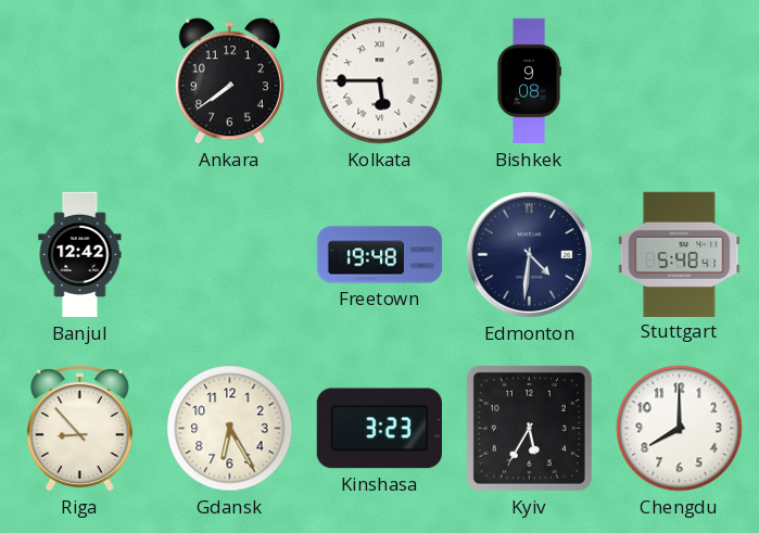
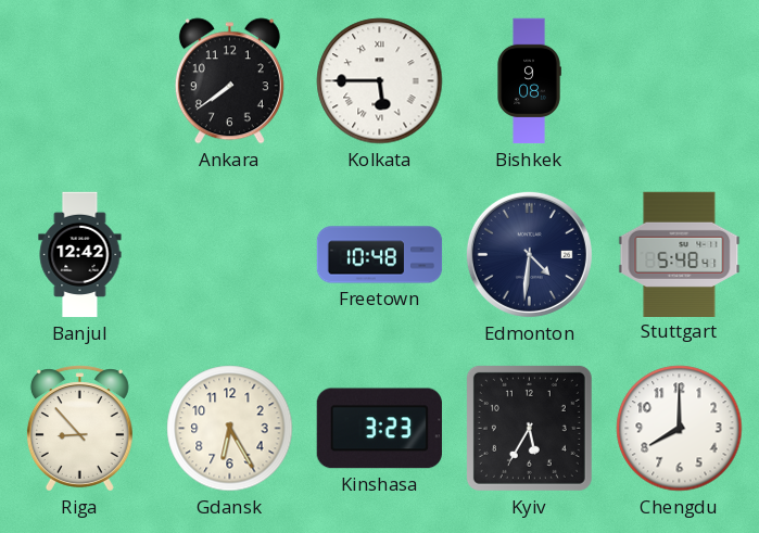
Freetown: 19:48 -> 10:48 (380, 255)
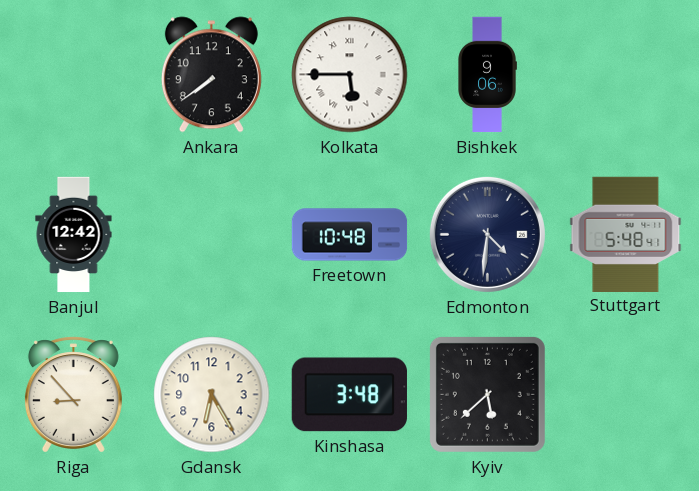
Bishkek: 9:08 -> 9:06 (487, 75)
Kinshasa: 3:23 -> 3:48 (349, 395)
Kyiv: 5:35 -> 5:38 (487, 394)
Chengdu: 8:00 -> none (680, 429)
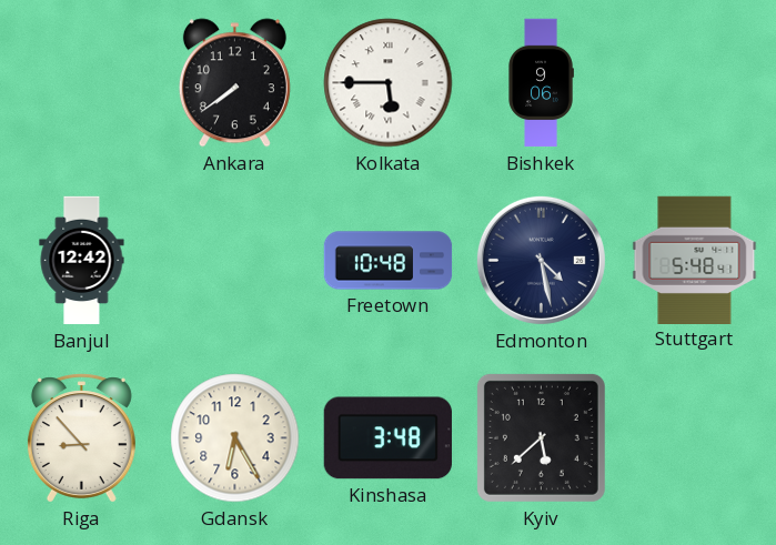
Edmonton: 4:31 -> 4:28 (541, 260)
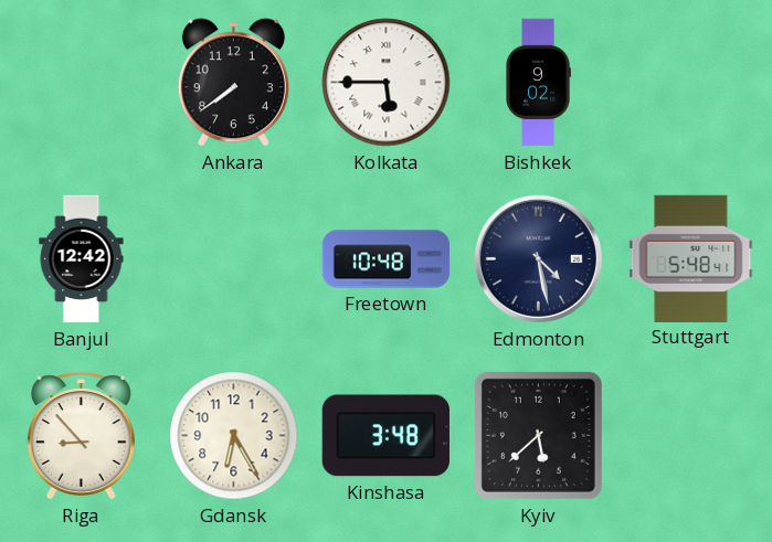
Bishkek: 9:06 -> 9:02 (538, 83)
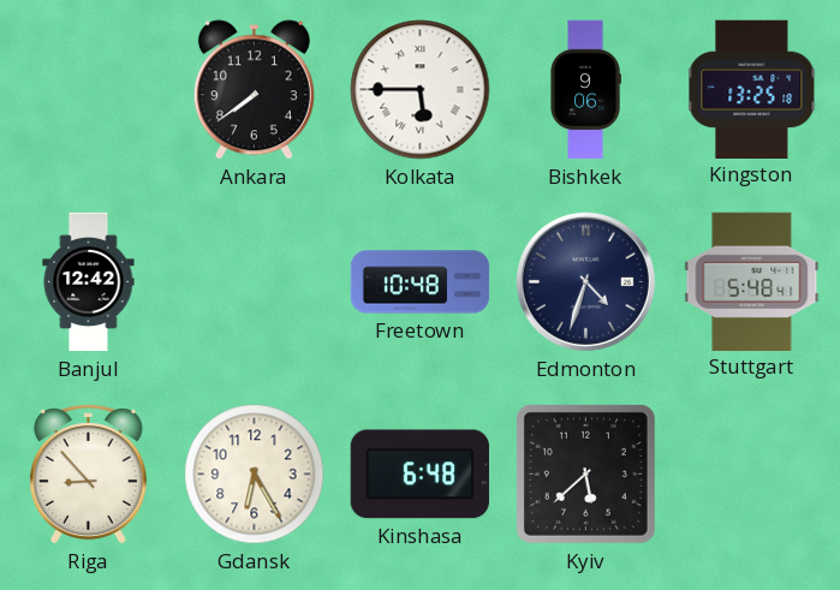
Bishkek: 9:02 -> 9:06 (585, 90)
Kingston: none -> 13:25 (752, 89)
Edmonton: 4:28 -> 4:33 (585, 281)
Kinshasa: 3:48 -> 6:48 (419, 475)
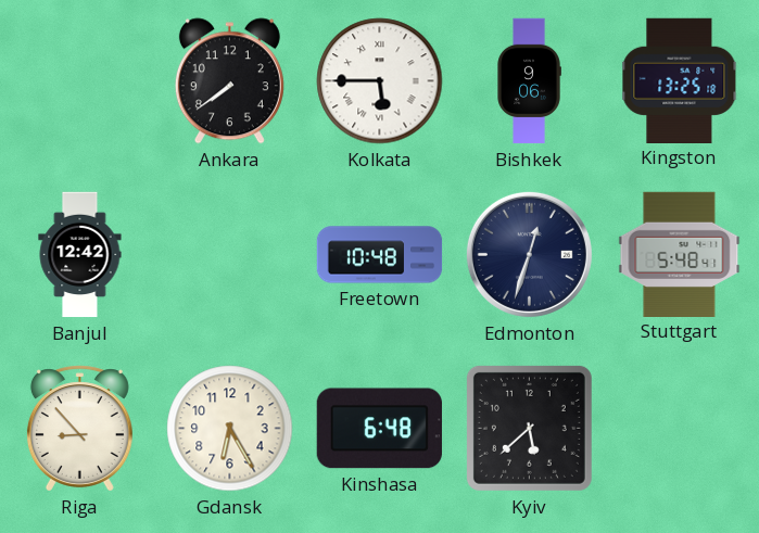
Edmonton: 4:33 -> 12:33 (529, 254)
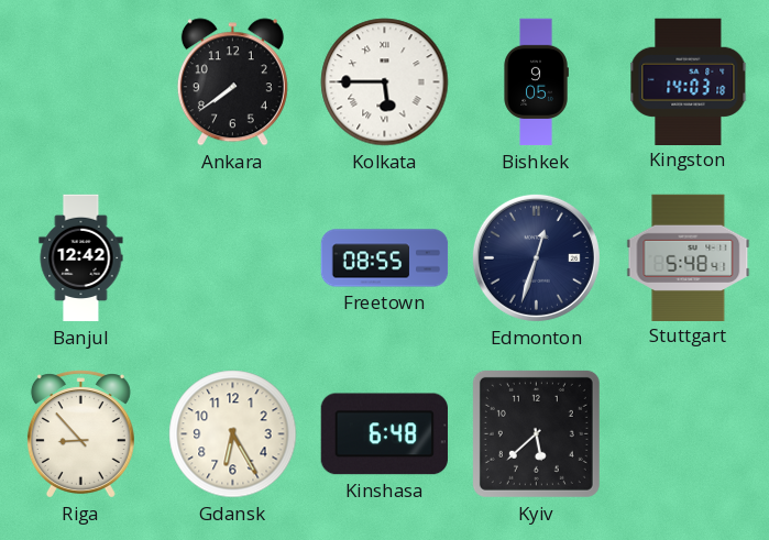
Bishkek: 9:06 -> 9:05 (536, 82)
Kingston: 13:25 -> 14:03 (689, 81)
Freetown: 10:48 -> 08:55 (385, 258)
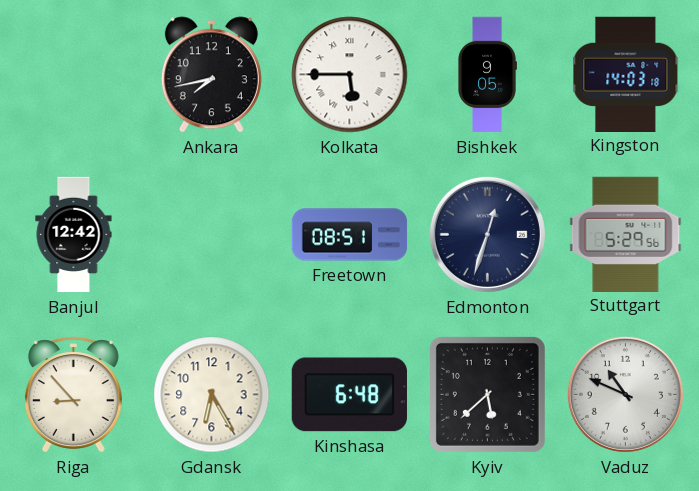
Ankara: 7:39 -> 7:43 (211, 75)
Freetown: 08:55 -> 08:51 (350, 235)
Stuttgart: 5:48 -> 5:29 (626, 234)
Vaduz: none -> 10:49 (625, 394)
